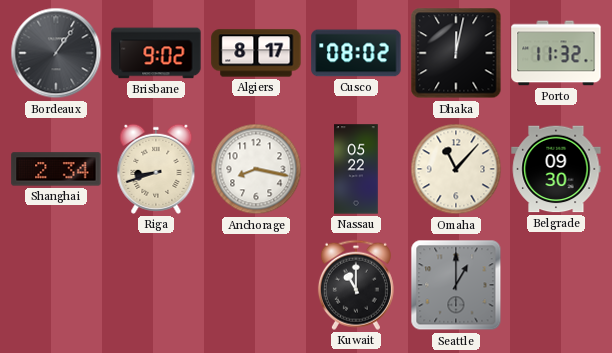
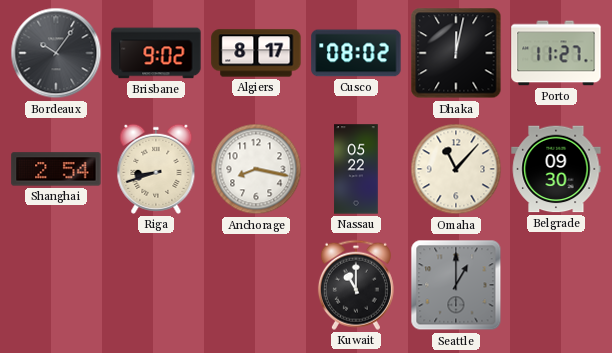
Bordeaux: 1:06 -> 10:06 (56, 53)
Porto: 11:32 -> 11:27 (556, 53)
Shanghai: 2:34 -> 2:54 (56, 169)
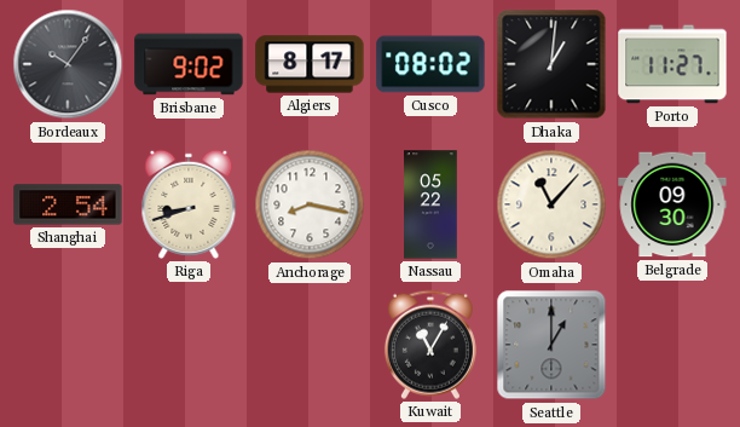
Dhaka: 12:02 -> 1:01 (551, 64)
Kuwait: 11:00 -> 11:05 (430, 345)
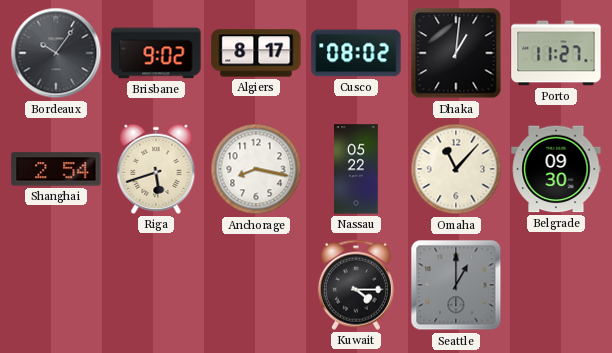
Riga: 8:42 -> 5:42 (156, 169)
Kuwait: 11:05 -> 4:15 (356, 285)
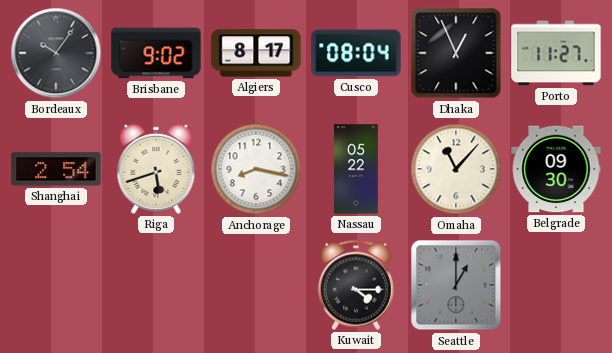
Cusco: 08:02 -> 08:04 (356, 53)
Dhaka: 1:01 -> 12:56 (456, 53)
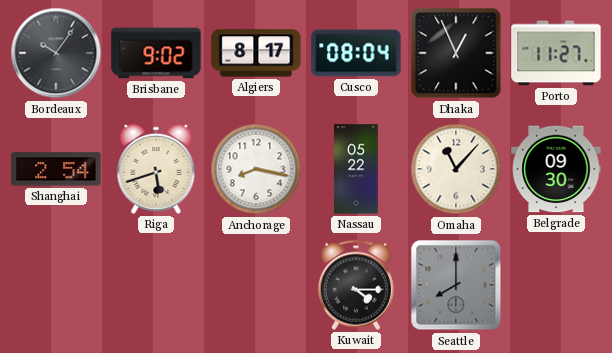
Seattle: 1:00 -> 8:00 (456, 285)
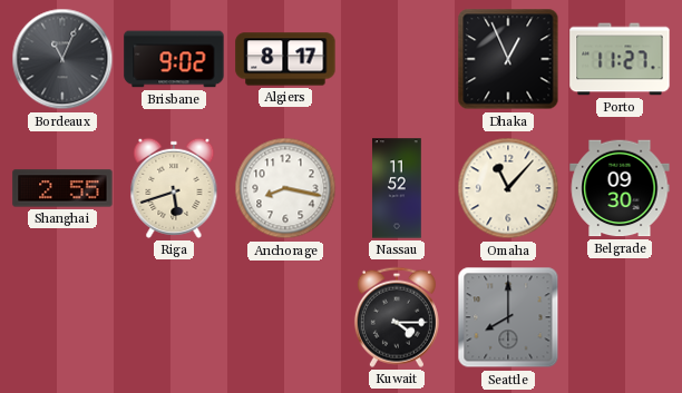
Bordeaux: 10:06 -> 11:04 (62, 59)
Cusco: 08:04 -> none (356, 53)
Shanghai: 2:54 -> 2:55 (62, 188)
Nassau: 05:22 -> 11:52 (397, 188)
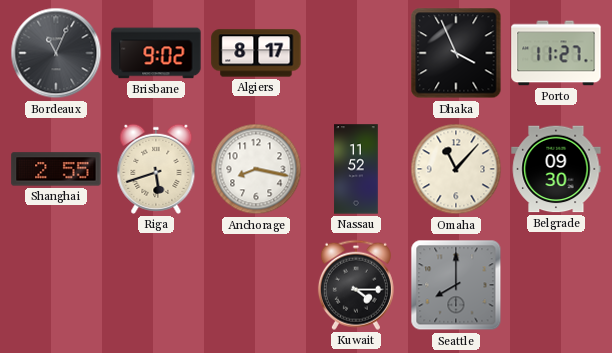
Dhaka: 12:56 -> 3:56 (456, 53)
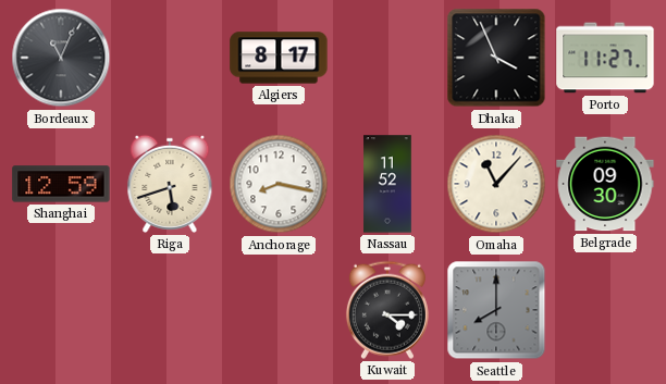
Brisbane: 9:02 -> none (156, 53)
Shanghai: 2:55 -> 12:59 (61, 184)
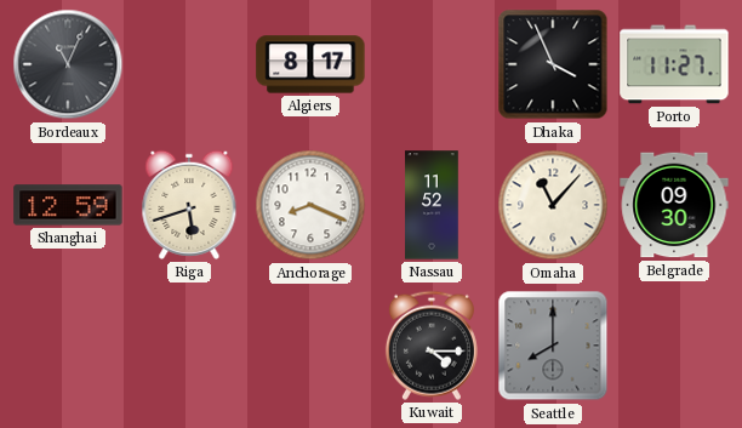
Anchorage: 8:17 -> 8:19 (310, 205)
